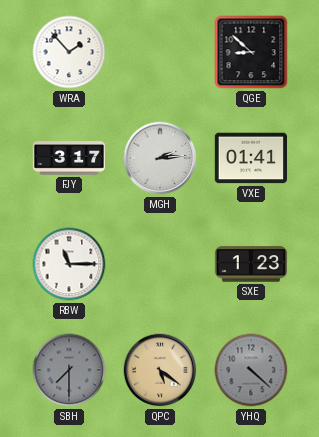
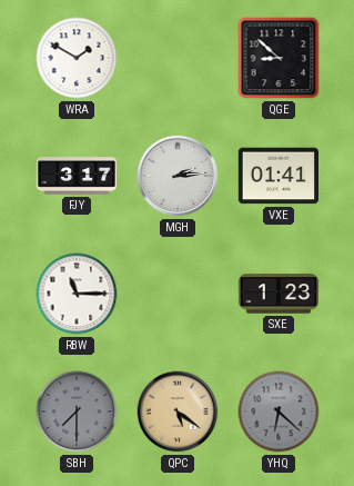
WRA: 1:53 -> 1:50 (77, 58)
YHQ: 4:22 -> 6:22 (279, 411)
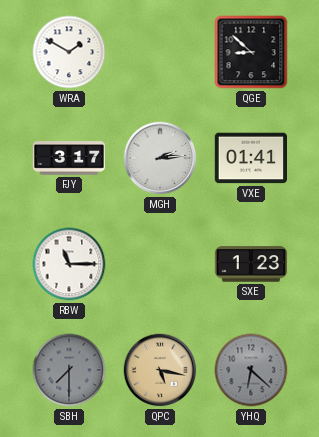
QPC: 5:21 -> 5:17 (160, 370)
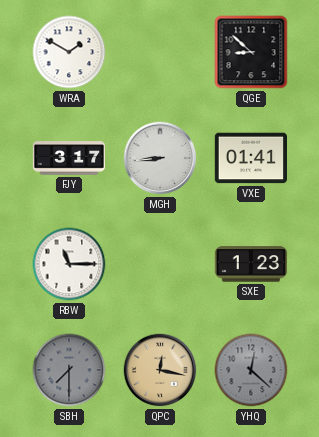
MGH: 2:14 -> 8:44 (160, 158)
QPC: 5:17 -> 12:17 (160, 370)
YHQ: 6:22 -> 12:22 (251, 370)
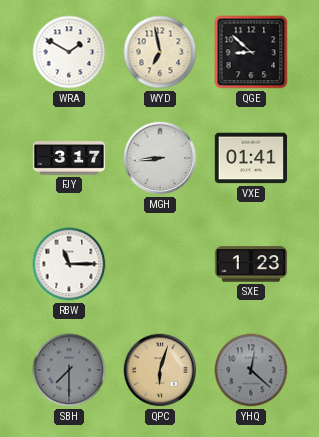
WYD: none -> 6:58 (160, 52)
QPC: 12:17 -> 6:03 (160, 370)
